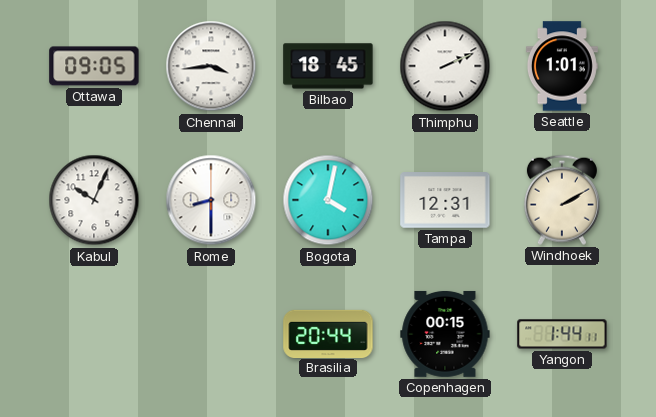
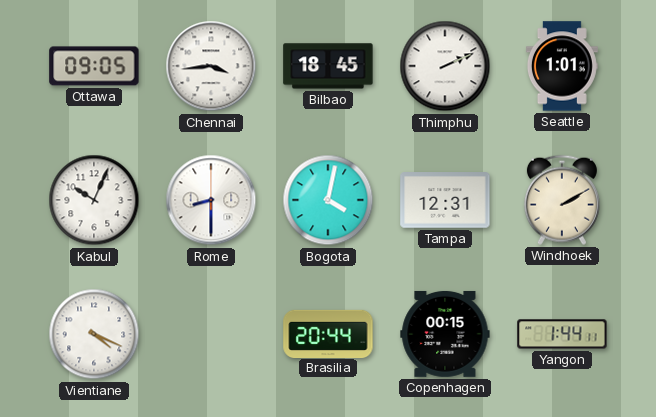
Vientiane: none -> 4:19 (94, 334)
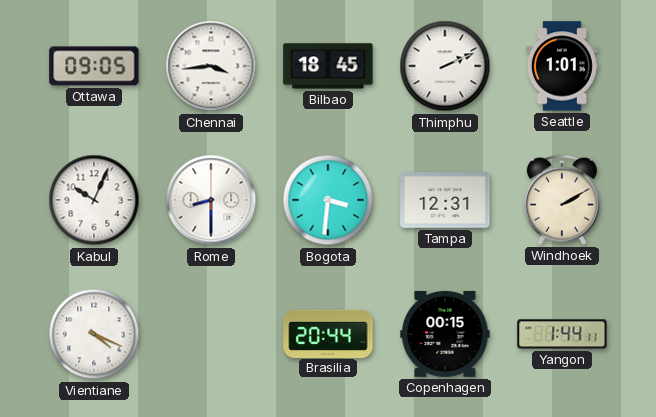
Bogota: 4:02 -> 3:31 (328, 200)
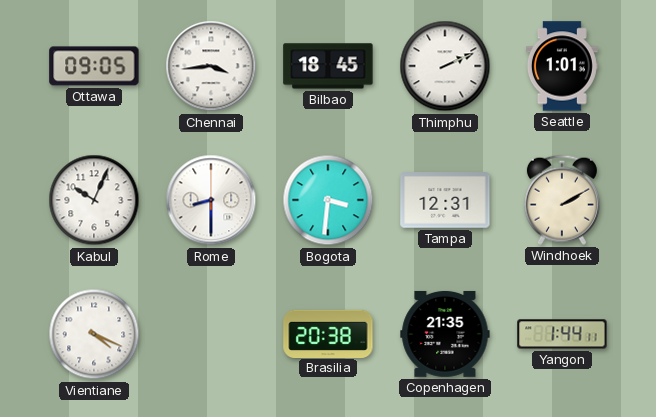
Brasilia: 20:44 -> 20:38 (328, 333)
Copenhagen: 00:15 -> 21:35 (445, 334)
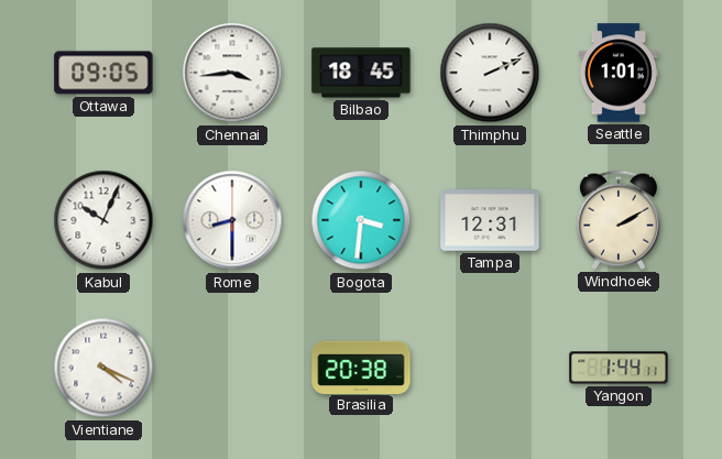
Copenhagen: 21:35 -> none (445, 334)
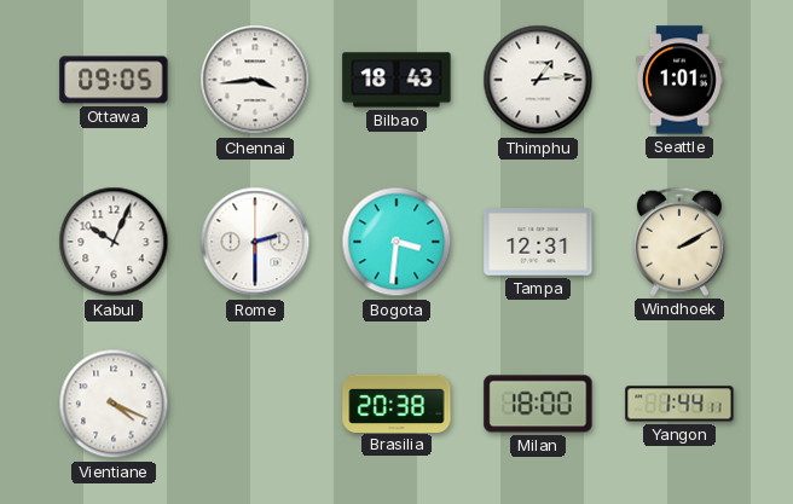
Bilbao: 18:45 -> 18:43 (396, 80)
Thimphu: 2:11 -> 1:14 (538, 80)
Rome: 8:30 -> 2:30 (255, 242)
Milan: none -> 18:00 (538, 404)
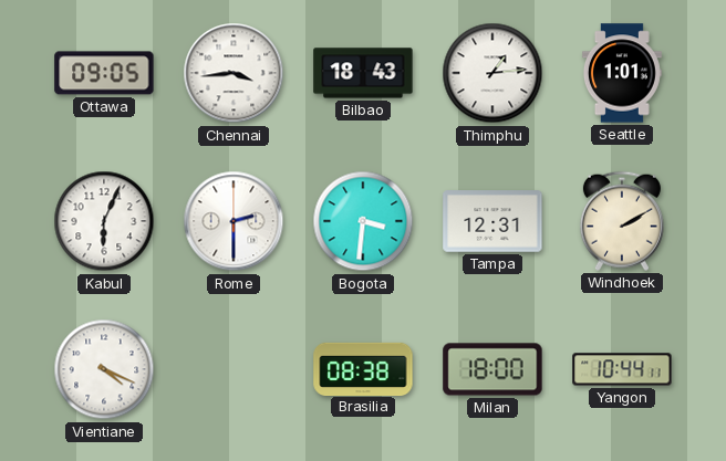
Kabul: 10:04 -> 6:04 (104, 221)
Brasilia: 20:38 -> 08:38 (363, 368)
Yangon: 1:44 -> 10:44 (622, 369)
